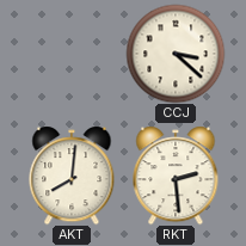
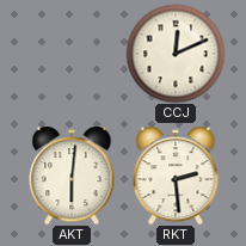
CCJ: 3:22 -> 12:11 (176, 54)
AKT: 8:01 -> 6:01 (72, 176)
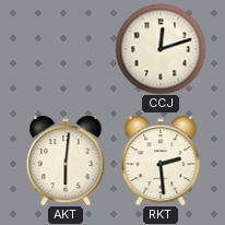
CCJ: 12:11 -> 12:12 (161, 49)
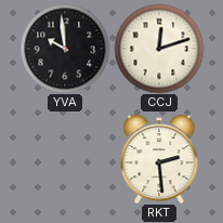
YVA: none -> 9:59 (65, 49)
AKT: 6:01 -> none (66, 161)
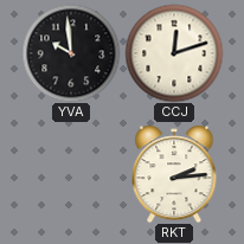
RKT: 2:29 -> 2:14 (174, 174)
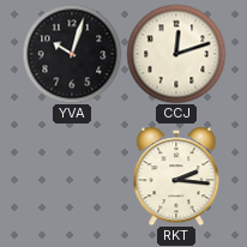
YVA: 9:59 -> 10:03 (72, 54)
RKT: 2:14 -> 2:16 (176, 176)
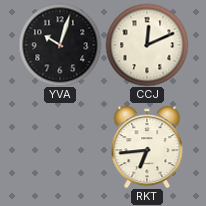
CCJ: 12:12 -> 12:11 (147, 45)
RKT: 2:16 -> 6:44 (147, 147)
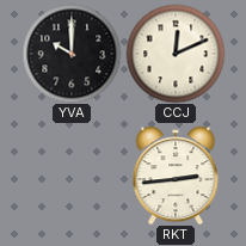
YVA: 10:03 -> 10:00 (72, 54)
RKT: 6:44 -> 2:44 (176, 176)
